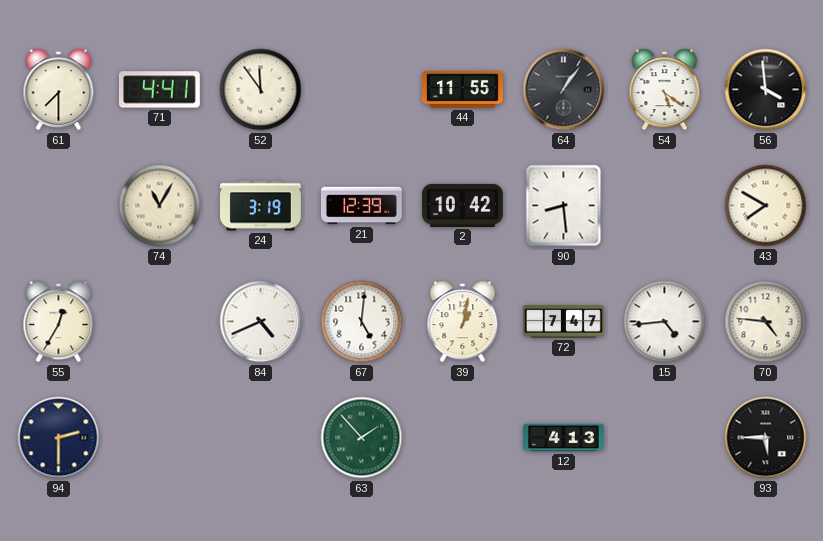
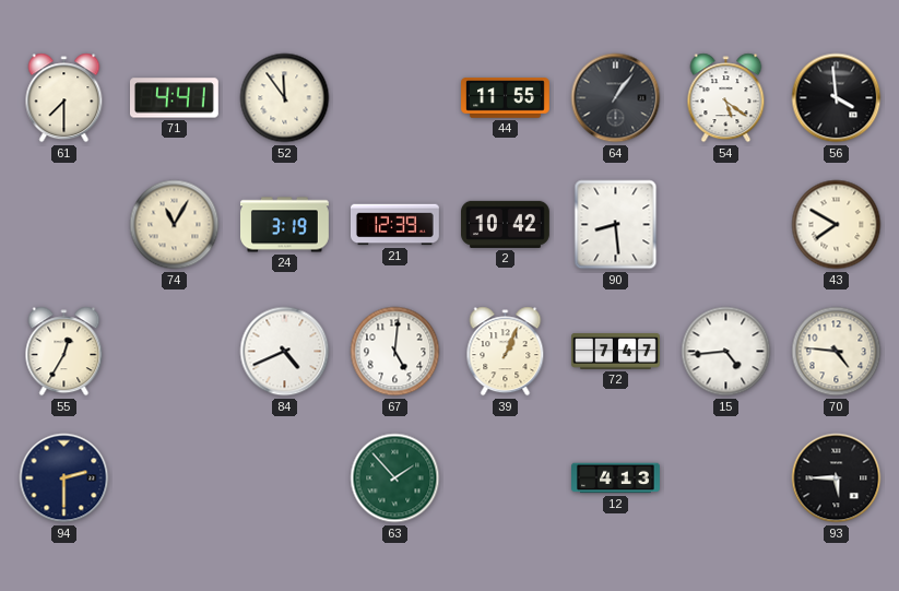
39: 1:02 -> 1:04 (506, 352)
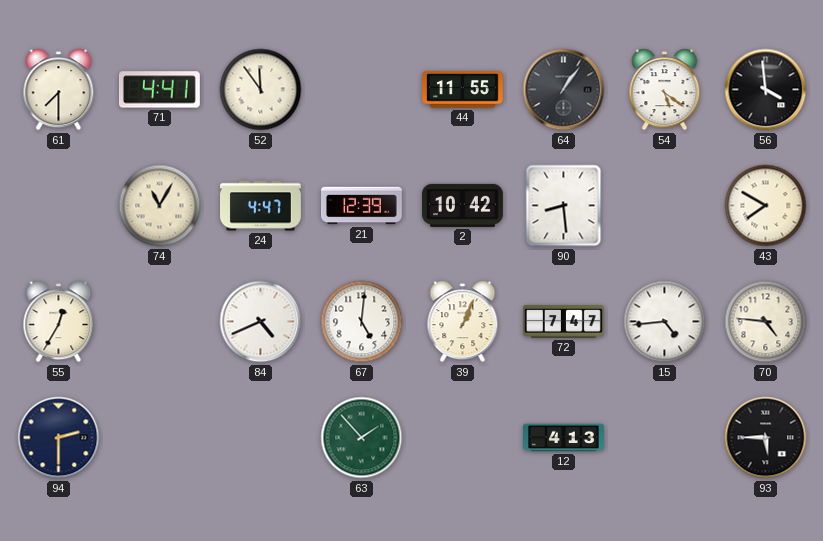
24: 3:19 -> 4:47 (261, 206)
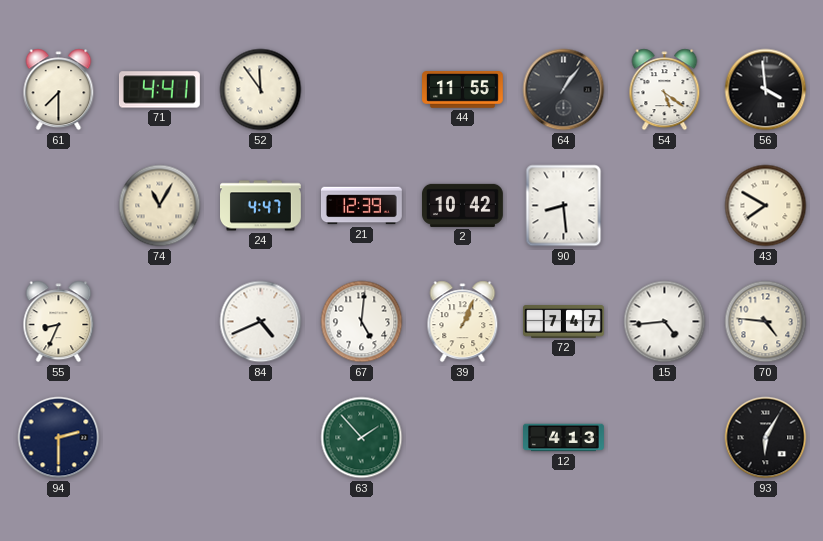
55: 12:35 -> 8:34 (59, 322)
93: 5:45 -> 6:05 (766, 438)
